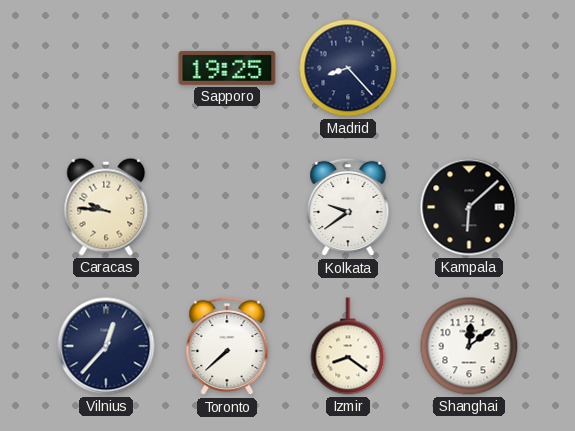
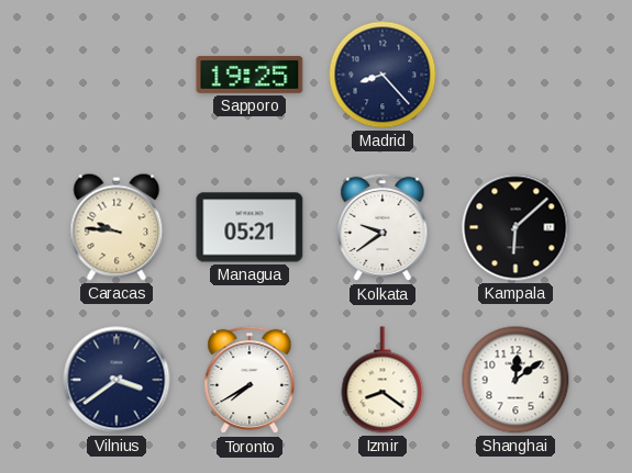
Managua: none -> 05:21 (250, 227)
Vilnius: 12:37 -> 3:39 (117, 380)
Toronto: 7:38 -> 7:40 (250, 380)
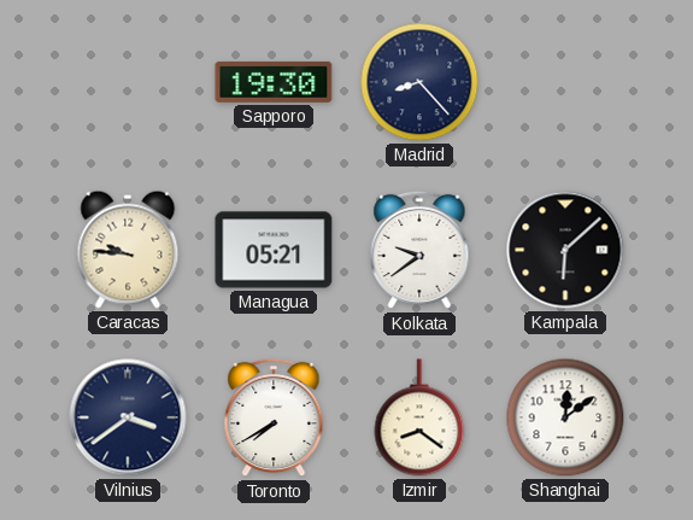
Sapporo: 19:25 -> 19:30 (274, 82)
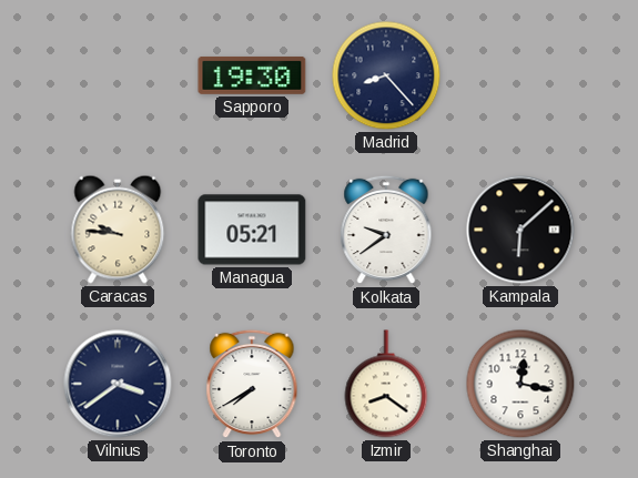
Shanghai: 12:09 -> 12:17 (520, 384)
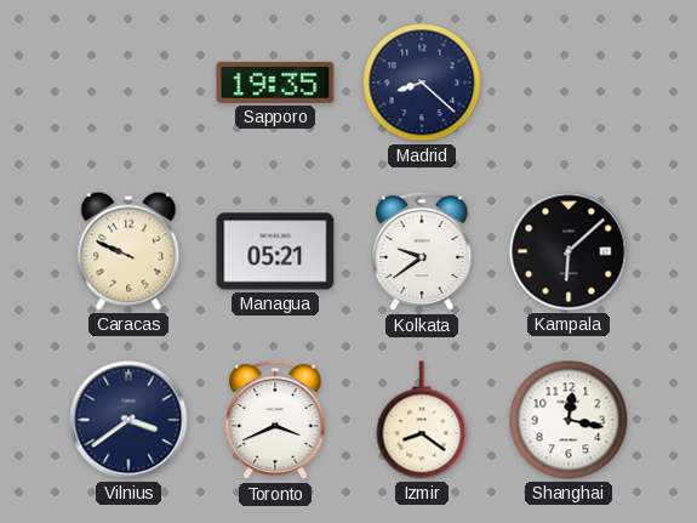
Sapporo: 19:30 -> 19:35 (275, 83)
Madrid: 8:23 -> 8:22 (422, 83)
Caracas: 9:46 -> 9:49 (128, 251)
Toronto: 7:40 -> 3:41 (275, 420)
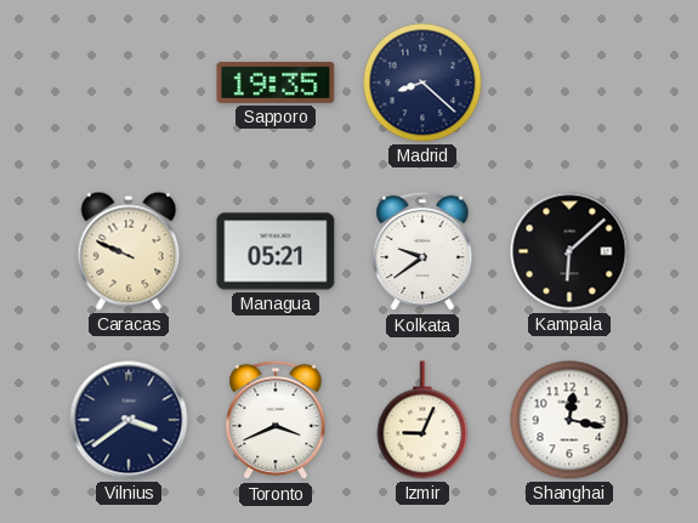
Izmir: 8:21 -> 9:04 (422, 420)
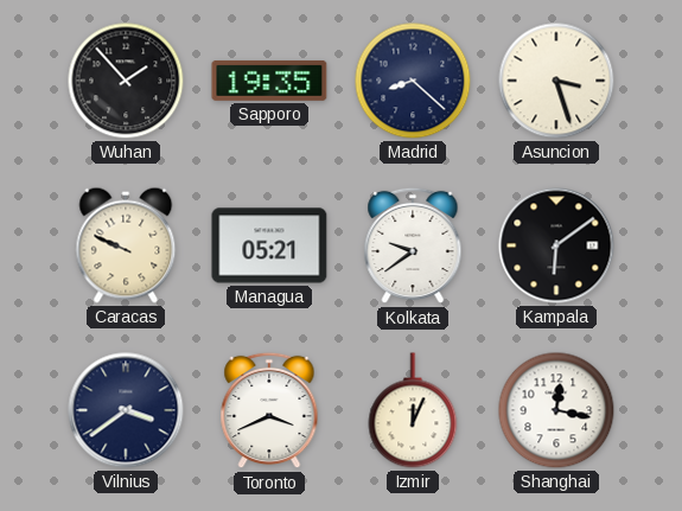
Wuhan: none -> 1:53 (126, 81)
Asuncion: none -> 3:27 (556, 81)
Kampala: 6:08 -> 6:09 (556, 245)
Izmir: 9:04 -> 12:04 (413, 410)
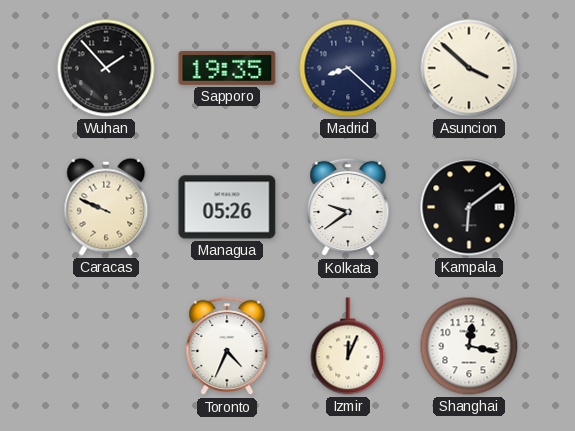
Asuncion: 3:27 -> 3:52 (469, 68)
Managua: 05:21 -> 05:26 (227, 207)
Vilnius: 3:39 -> none (126, 410)
Toronto: 3:41 -> 4:34 (227, 346)
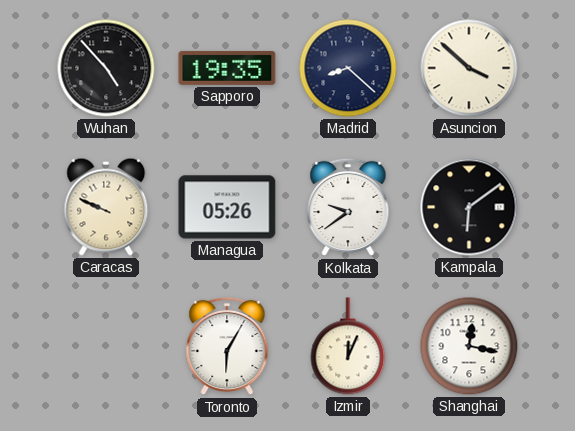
Wuhan: 1:53 -> 4:53 (106, 68)
Toronto: 4:34 -> 6:05 (227, 346)
